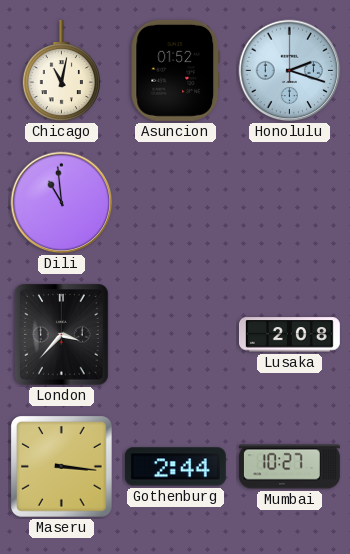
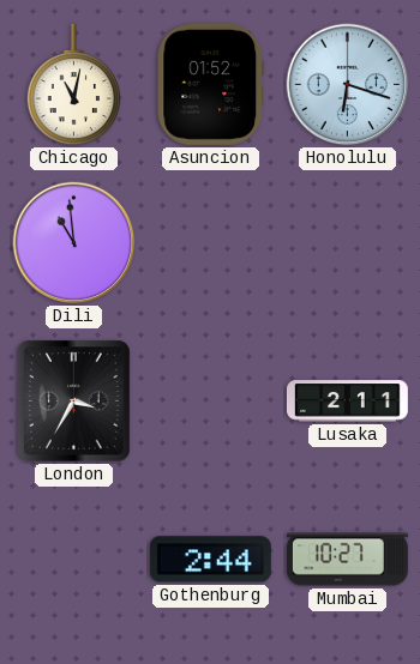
Honolulu: 2:18 -> 6:18 (348, 85)
London: 3:37 -> 3:35 (74, 402)
Lusaka: 2:08 -> 2:11 (347, 402)
Maseru: 3:16 -> none (62, 467)
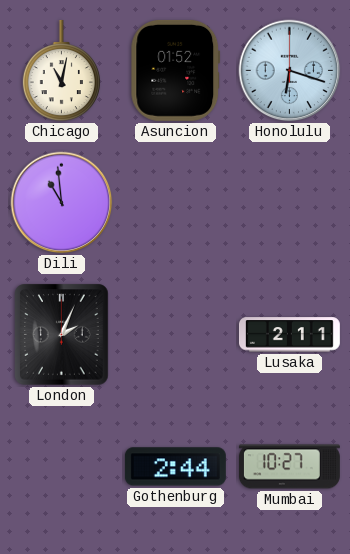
London: 3:35 -> 2:04 (62, 335)
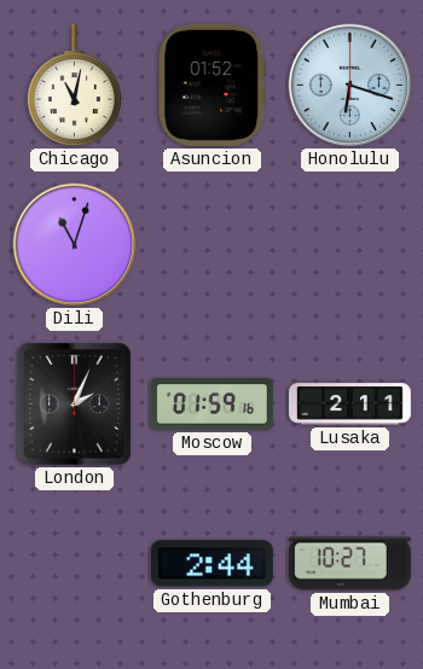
Dili: 10:59 -> 11:03 (75, 245)
Moscow: none -> 01:59 (211, 405)
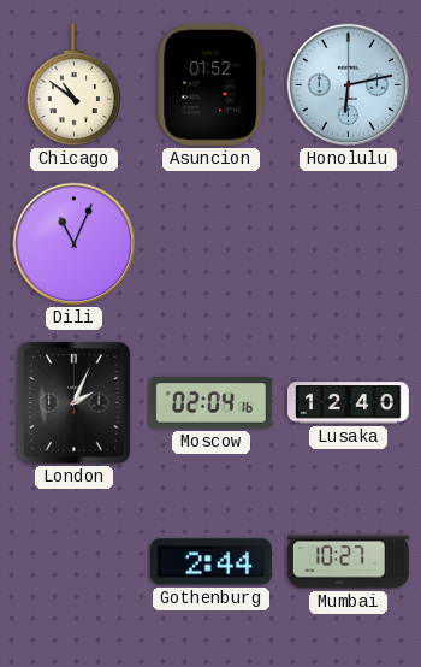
Chicago: 11:02 -> 10:51 (73, 85)
Honolulu: 6:18 -> 6:13 (349, 85)
Dili: 11:03 -> 11:04 (75, 244)
Moscow: 01:59 -> 02:04 (210, 403)
Lusaka: 2:11 -> 12:40 (348, 403)
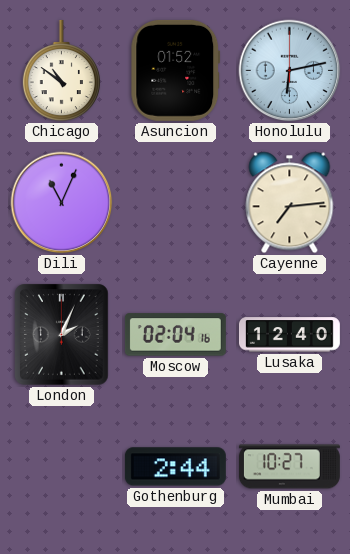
Cayenne: none -> 7:14 (290, 203)
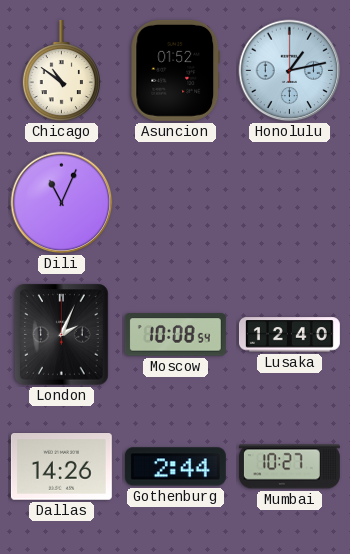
Honolulu: 6:13 -> 1:13 (290, 71)
Cayenne: 7:14 -> none (290, 203)
Moscow: 02:04 -> 10:08 (175, 335)
Dallas: none -> 14:26 (61, 467)
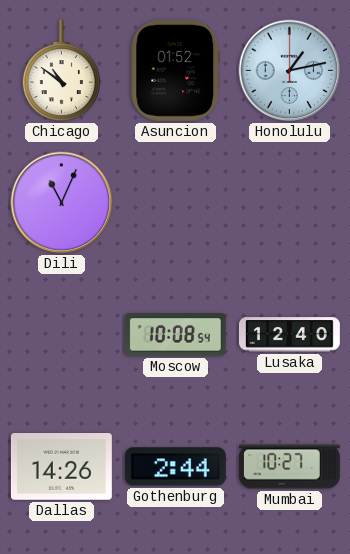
London: 2:04 -> none (62, 335)
